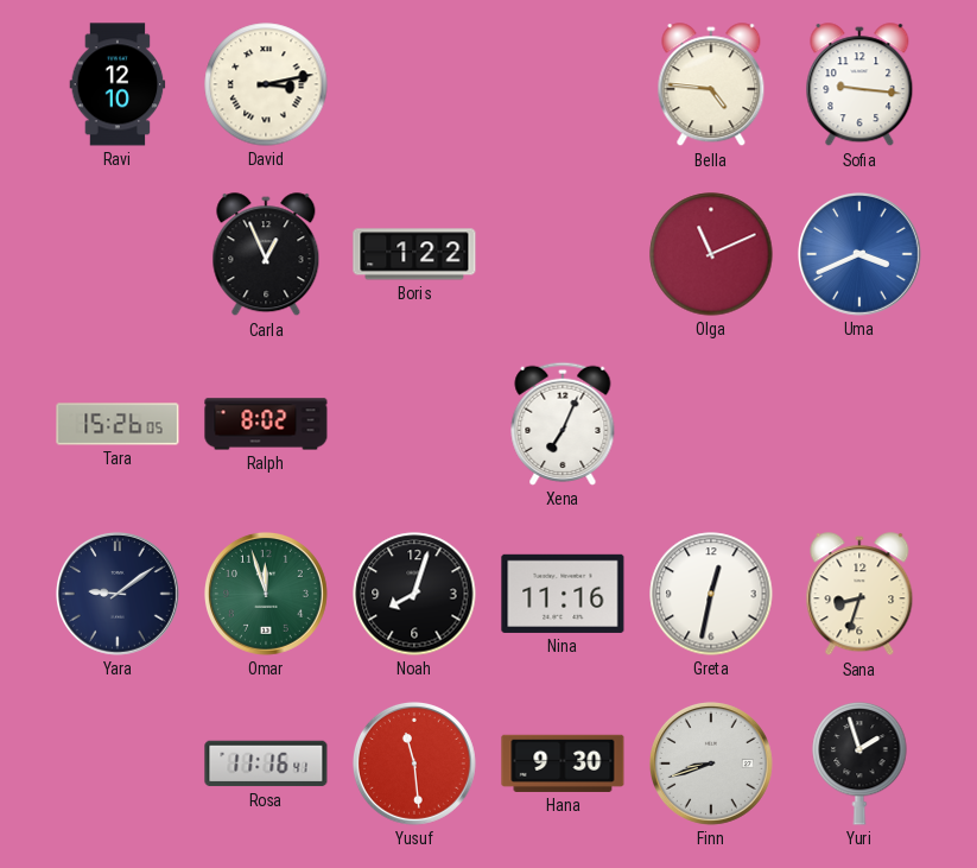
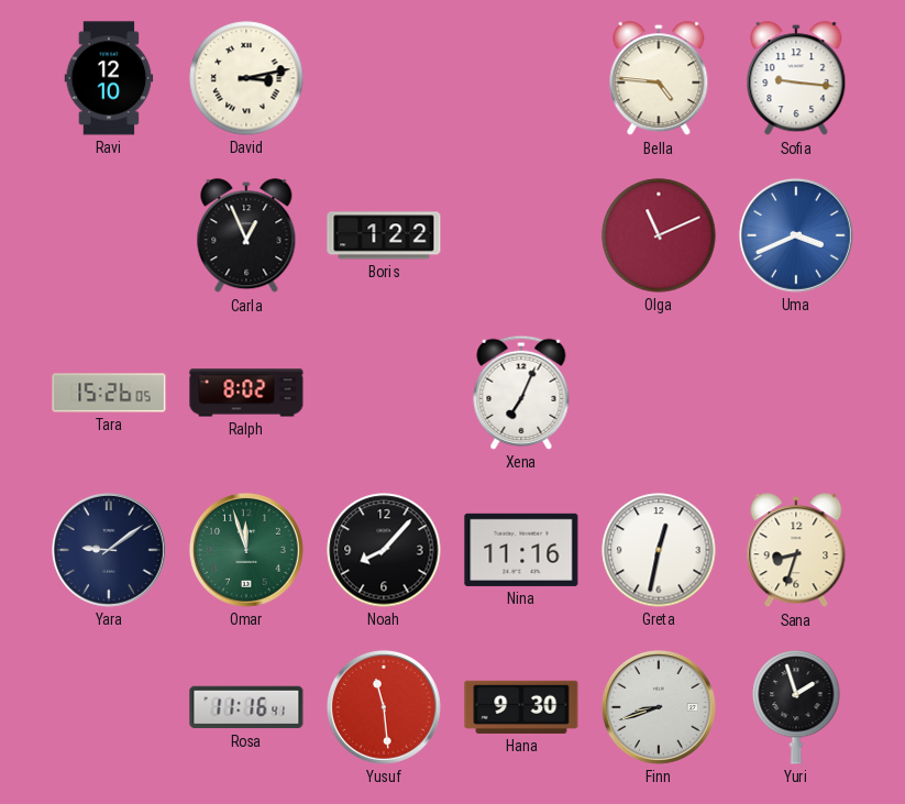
Noah: 8:03 -> 8:07 (384, 550)
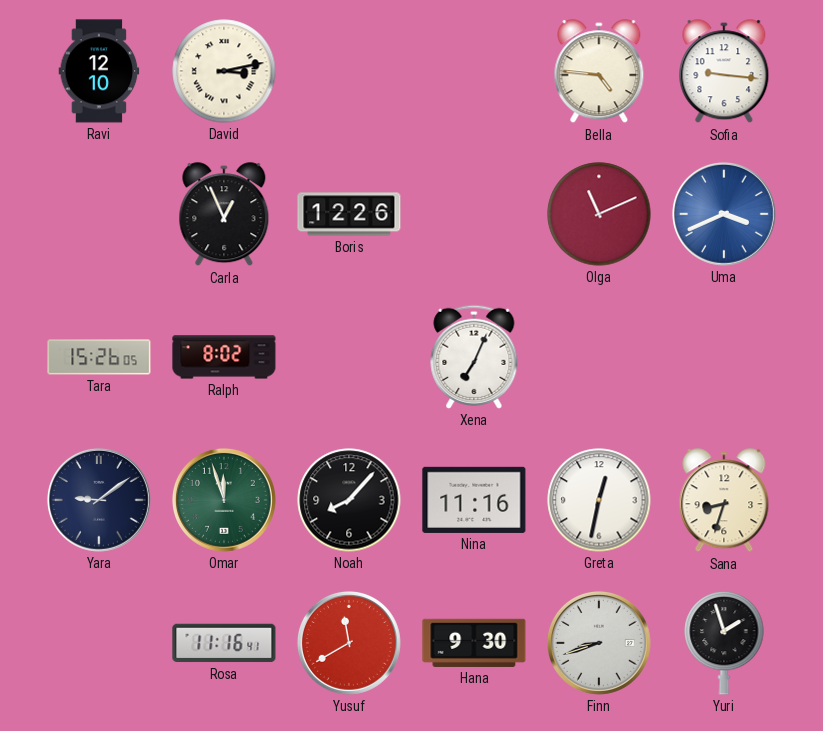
Boris: 1:22 -> 12:26 (349, 214)
Yusuf: 11:29 -> 11:40 (349, 643)
